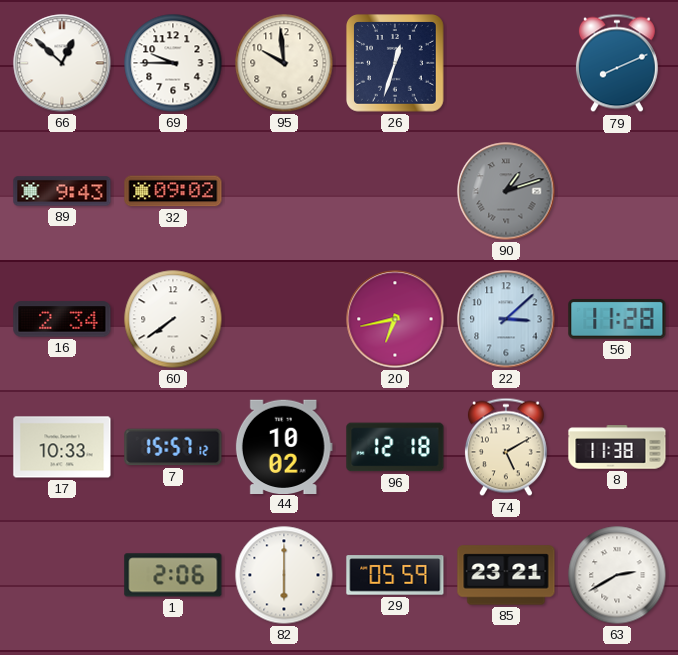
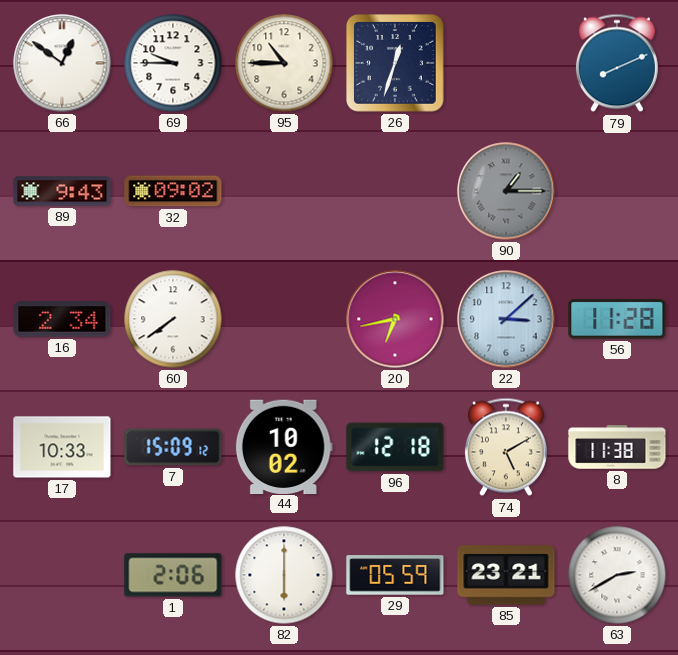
66: 12:52 -> 12:51 (62, 63)
95: 9:59 -> 10:45 (284, 63)
90: 1:12 -> 1:15 (506, 191)
7: 15:57 -> 15:09 (173, 447)
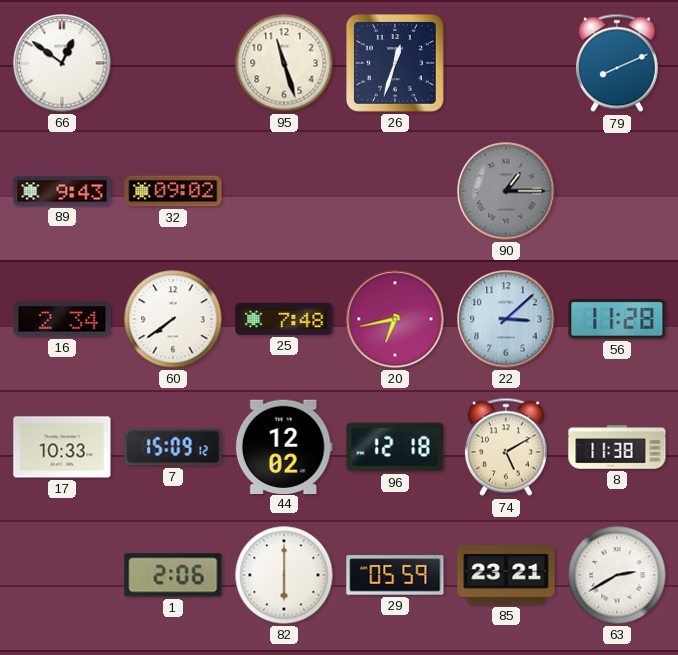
69: 9:45 -> none (173, 63)
95: 10:45 -> 11:27 (284, 63)
25: none -> 7:48 (284, 319)
44: 10:02 -> 12:02 (284, 446)
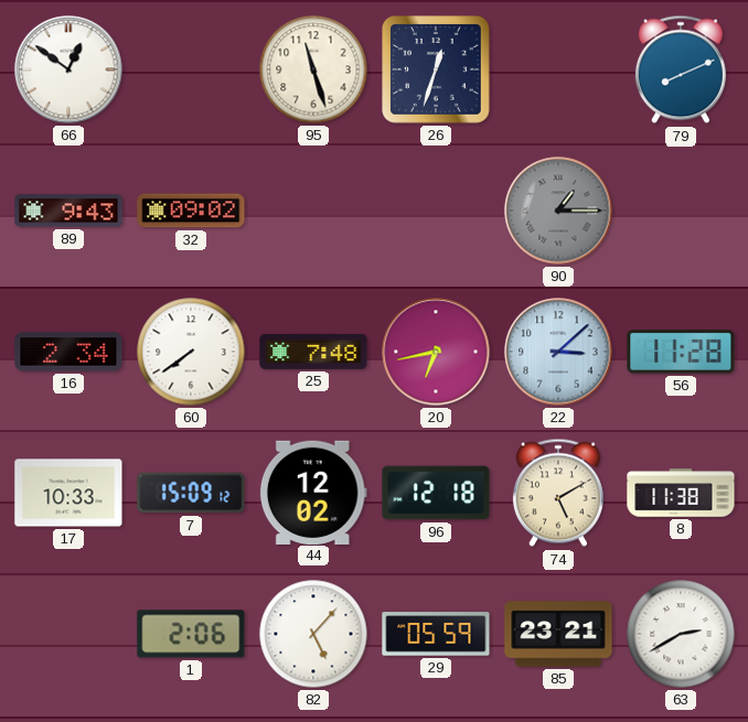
82: 6:00 -> 5:07 (313, 634)
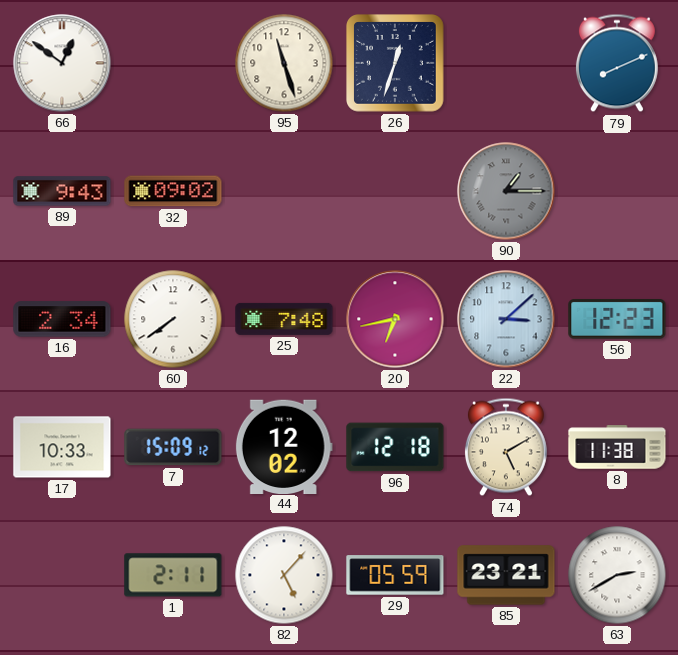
56: 11:28 -> 12:23 (617, 320)
1: 2:06 -> 2:11 (173, 575)
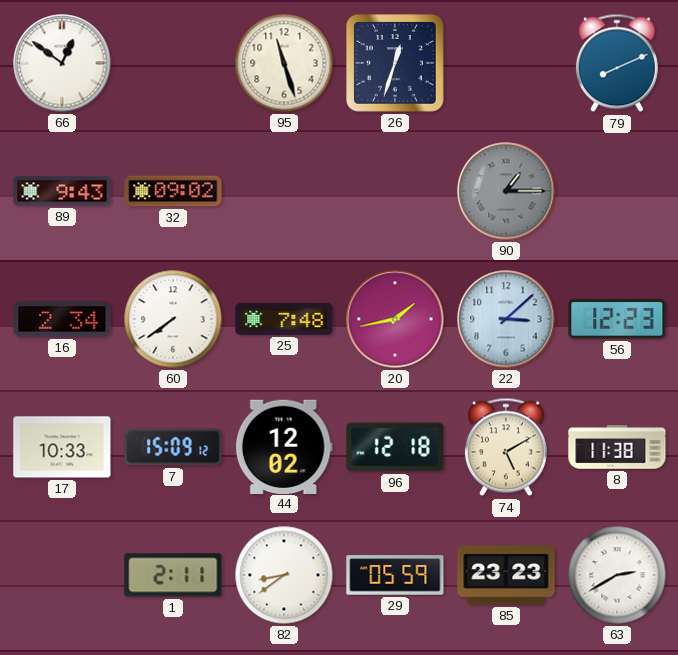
20: 6:43 -> 1:43 (395, 319)
82: 5:07 -> 8:39 (284, 575)
85: 23:21 -> 23:23 (506, 575)
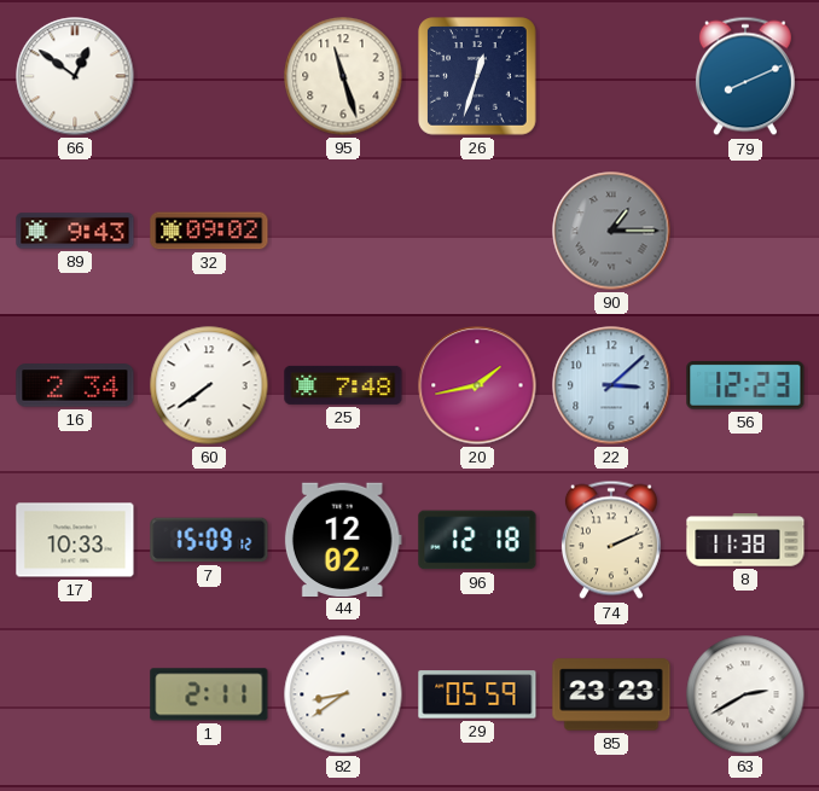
74: 5:10 -> 2:11 (611, 540)
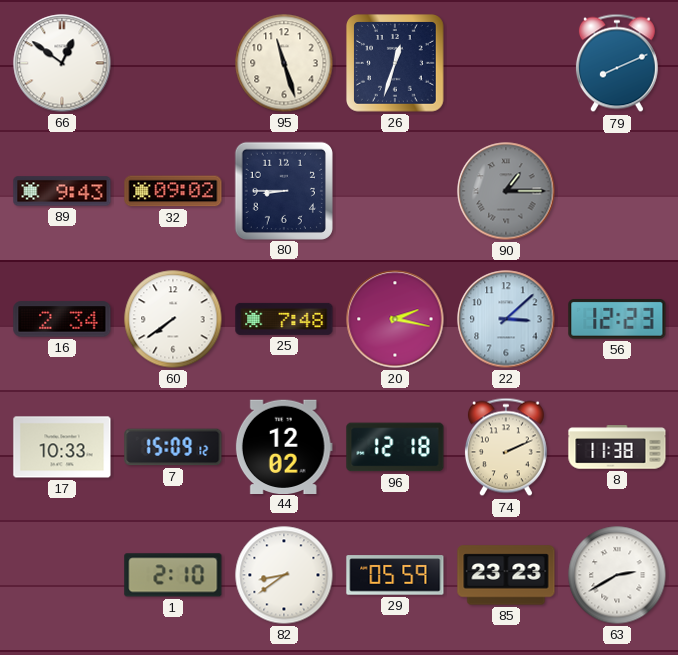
80: none -> 8:45 (283, 190)
20: 1:43 -> 2:17 (395, 319)
1: 2:11 -> 2:10 (173, 575)
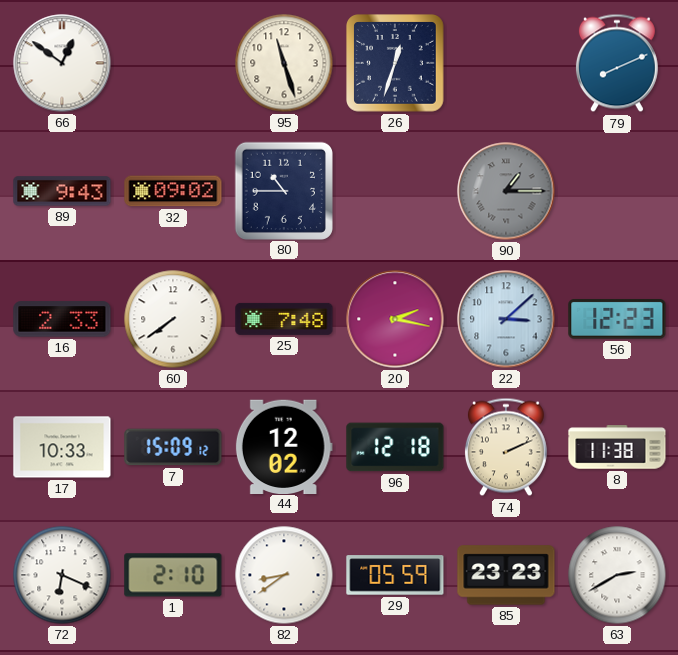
80: 8:45 -> 10:45 (283, 190)
16: 2:34 -> 2:33 (62, 319)
72: none -> 6:19 (62, 575)
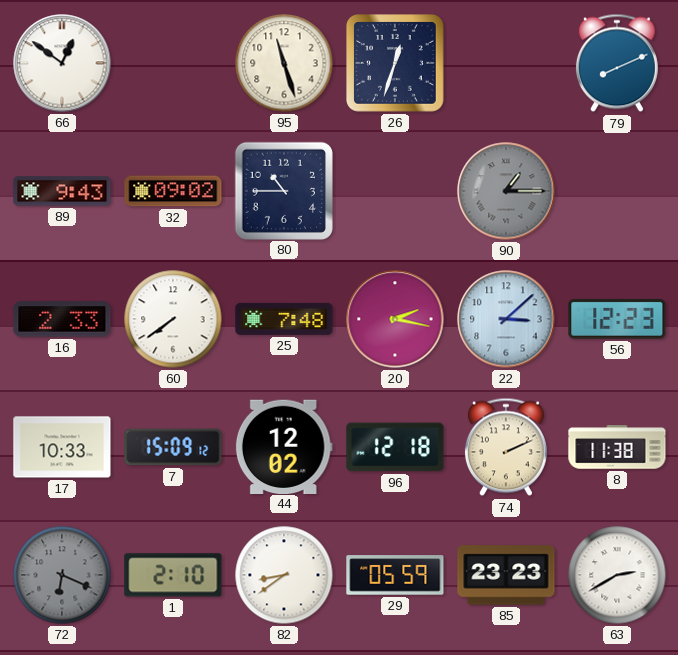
72 dial: white -> grey (62, 575)
